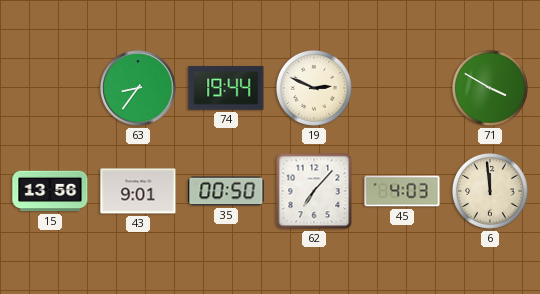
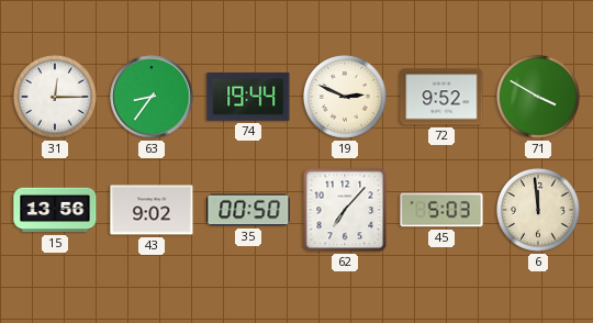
31: none -> 12:15 (56, 98)
72: none -> 9:52 (441, 97)
43: 9:01 -> 9:02 (152, 210)
45: 4:03 -> 5:03 (441, 210)
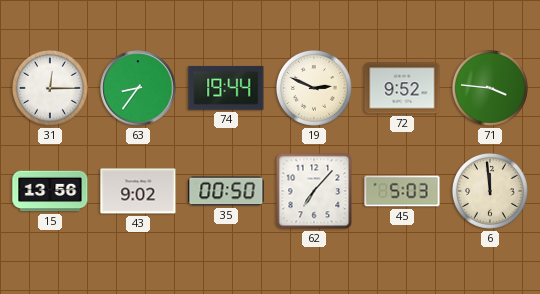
71: 3:50 -> 3:46 (491, 89)
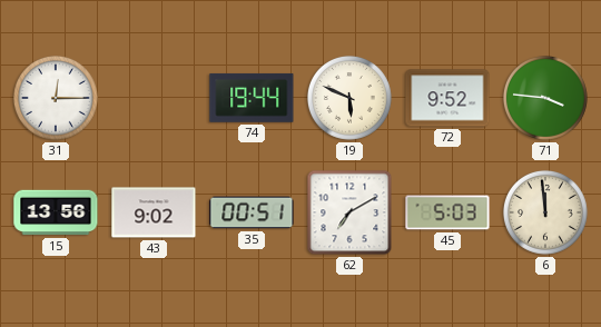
63: 8:36 -> none (138, 88)
19: 2:49 -> 5:49 (351, 99)
35: 00:50 -> 00:51 (252, 212)
62: 7:07 -> 7:10 (349, 212)
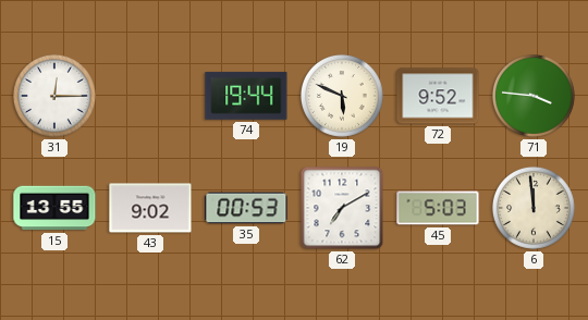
15: 13:56 -> 13:55 (54, 208)
35: 00:51 -> 00:53 (246, 208)
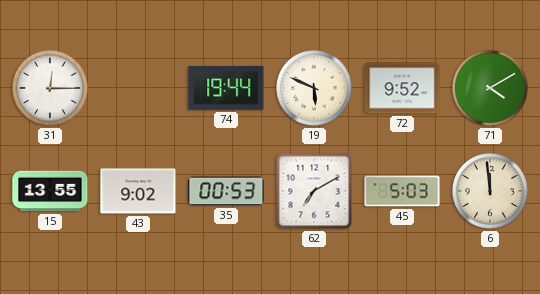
71: 3:46 -> 4:10 (491, 89)
